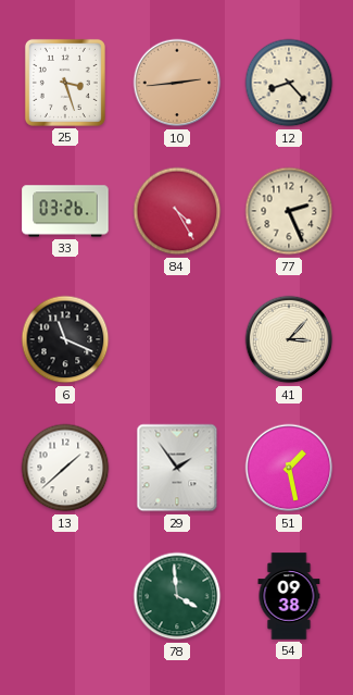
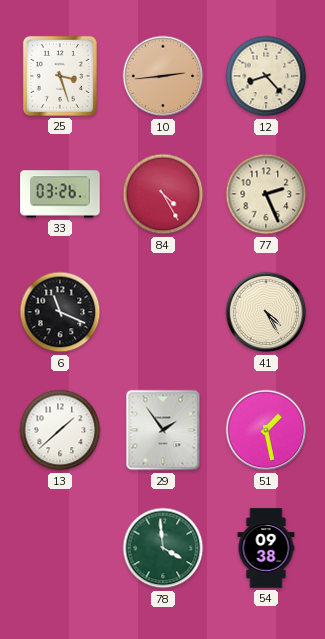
41: 3:07 -> 4:25 (266, 312)
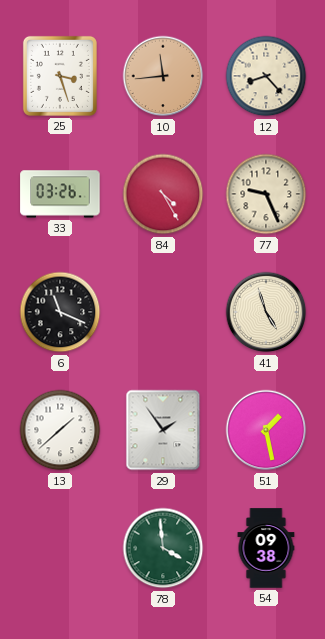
10: 2:44 -> 11:44 (163, 76)
77: 2:26 -> 9:26 (266, 194)
41: 4:25 -> 4:57 (266, 312)
